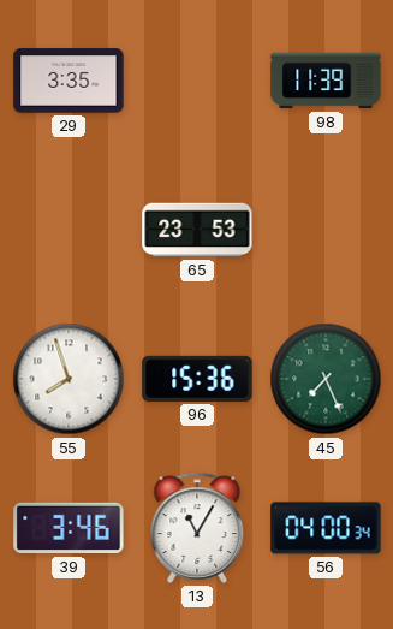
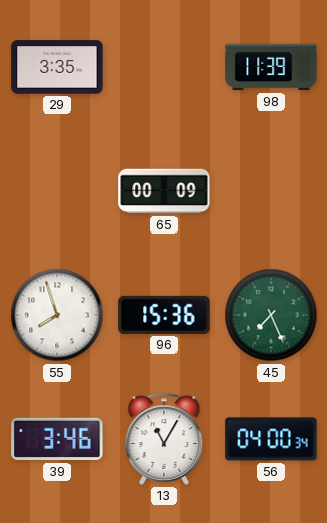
65: 23:53 -> 00:09 (164, 191)
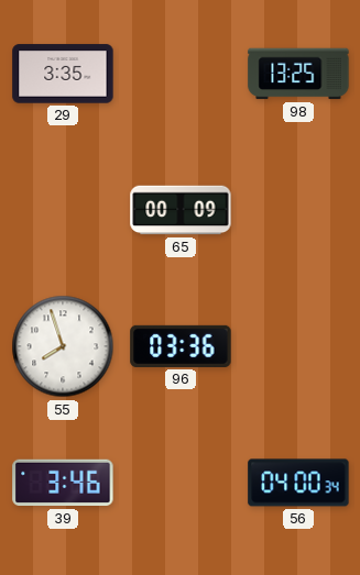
98: 11:39 -> 13:25 (298, 74)
96: 15:36 -> 03:36 (181, 346)
45: 7:26 -> none (271, 315)
13: 11:05 -> none (164, 439)
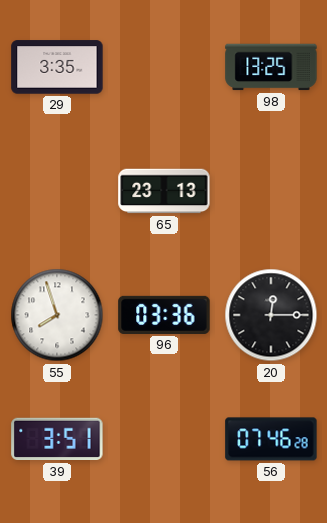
65: 00:09 -> 23:13 (164, 191)
20: none -> 12:15 (271, 315)
39: 3:46 -> 3:51 (57, 439)
56: 04:00 -> 07:46 (271, 439)
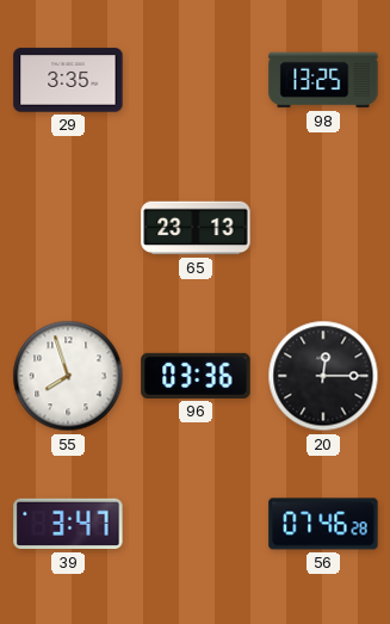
39: 3:51 -> 3:47 (68, 524)
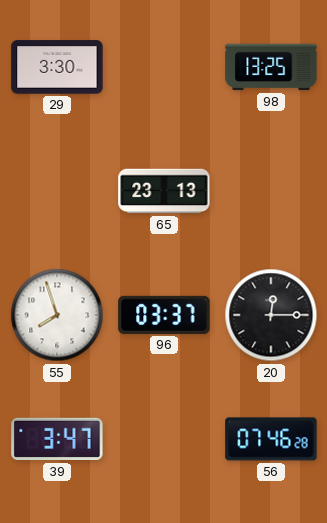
29: 3:35 -> 3:30 (57, 67)
96: 03:36 -> 03:37 (164, 315)
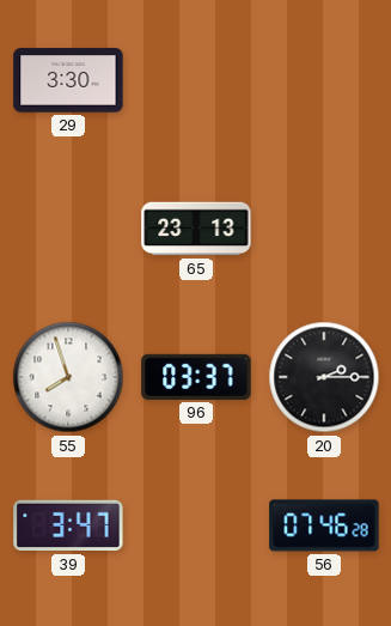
98: 13:25 -> none (271, 67)
20: 12:15 -> 2:15 (324, 377)
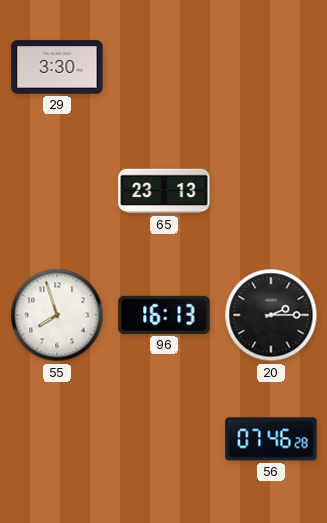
96: 03:37 -> 16:13 (164, 315)
39: 3:47 -> none (68, 525)
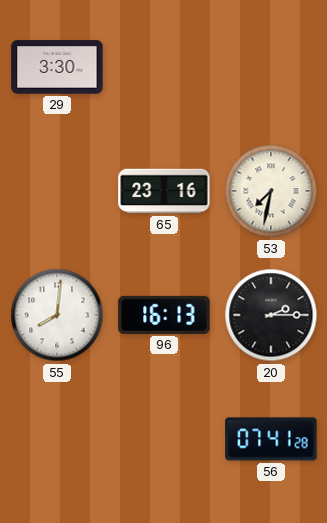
65: 23:13 -> 23:16 (164, 191)
53: none -> 7:32 (271, 191)
55: 7:57 -> 8:01 (57, 315)
56: 07:46 -> 07:41 (271, 439)
